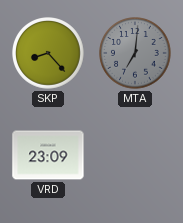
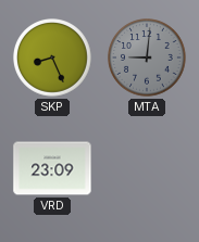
SKP: 8:23 -> 8:26 (53, 59)
MTA: 7:01 -> 9:01 (148, 59)
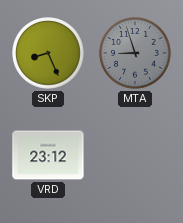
MTA: 9:01 -> 8:57 (136, 54)
VRD: 23:09 -> 23:12 (48, 155)
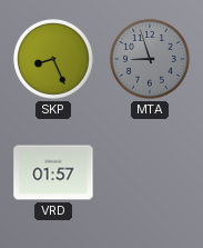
VRD: 23:12 -> 01:57 (53, 172)
